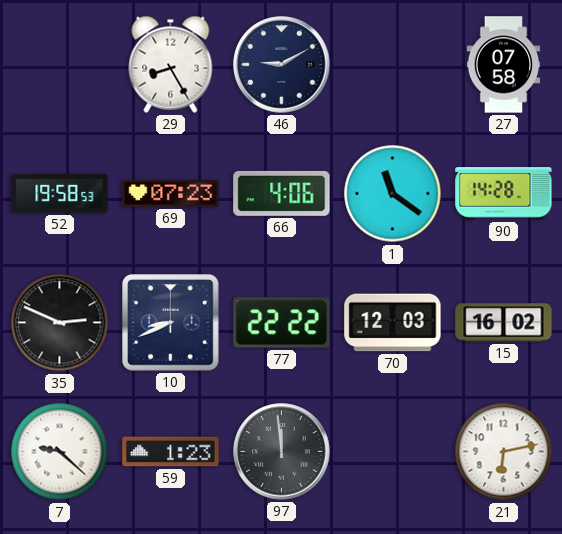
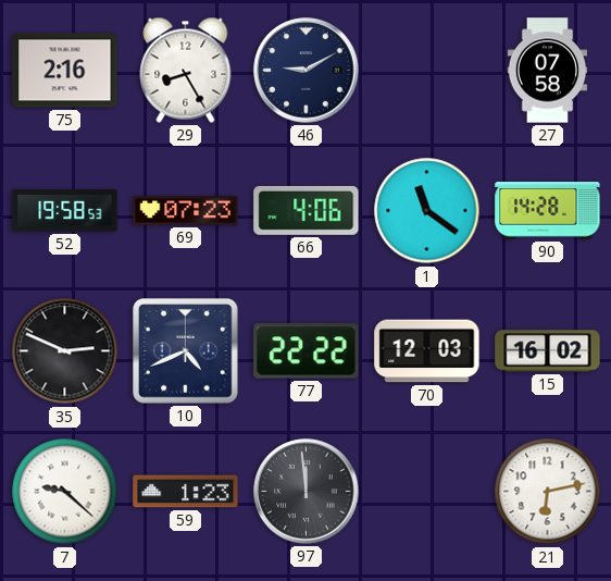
75: none -> 2:16 (65, 71)
10: 8:41 -> 4:41 (186, 351)
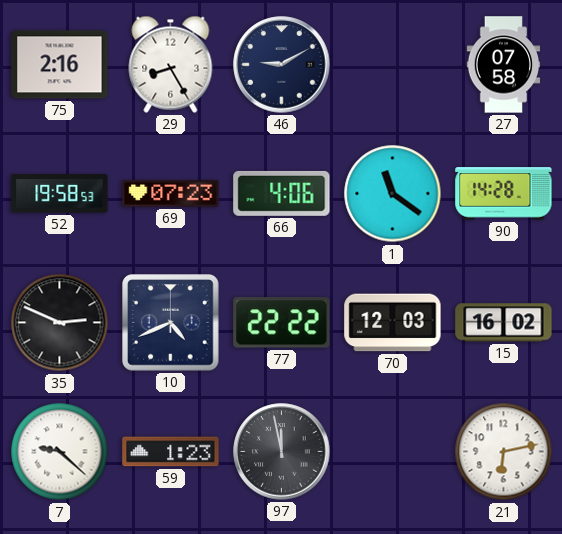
97: 11:59 -> 11:58 (282, 452)
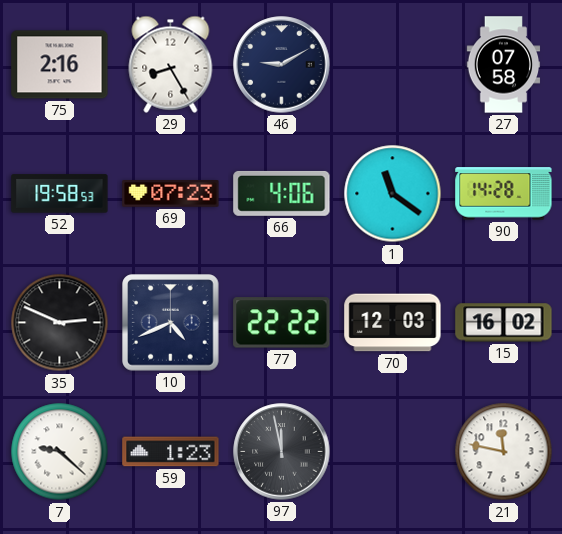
21: 6:13 -> 11:47 (504, 452)
